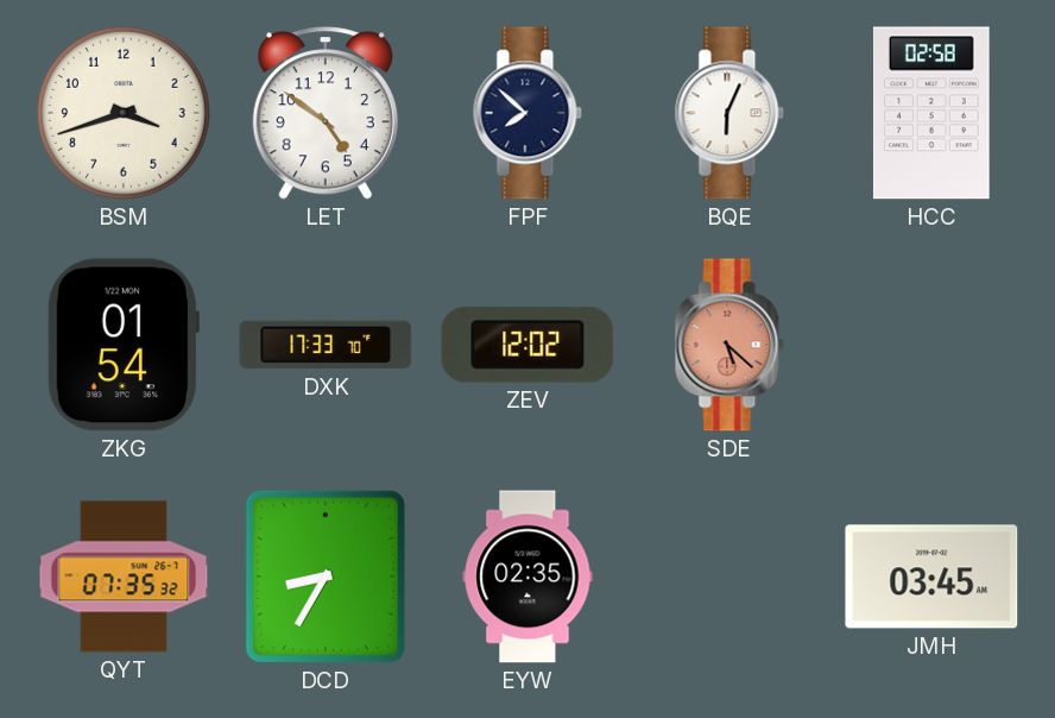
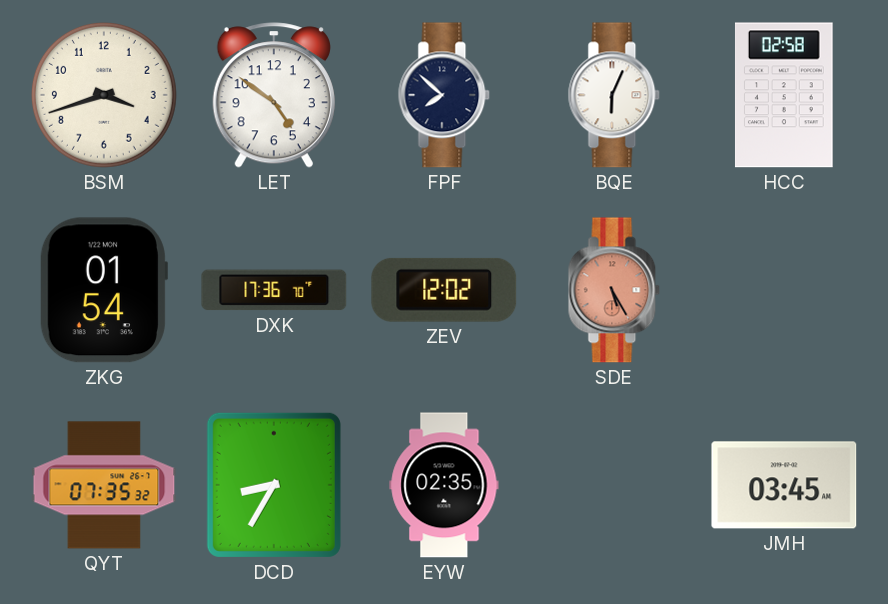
DXK: 17:33 -> 17:36 (274, 290)
SDE: 5:22 -> 5:25 (614, 290)
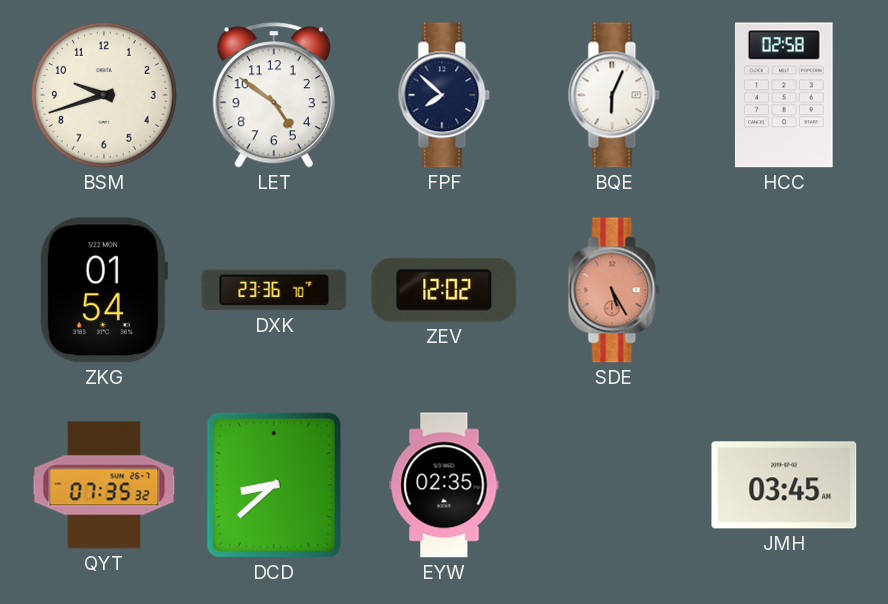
BSM: 3:42 -> 9:42 (104, 95)
DXK: 17:36 -> 23:36 (274, 290)
DCD: 8:35 -> 8:38 (274, 485)
